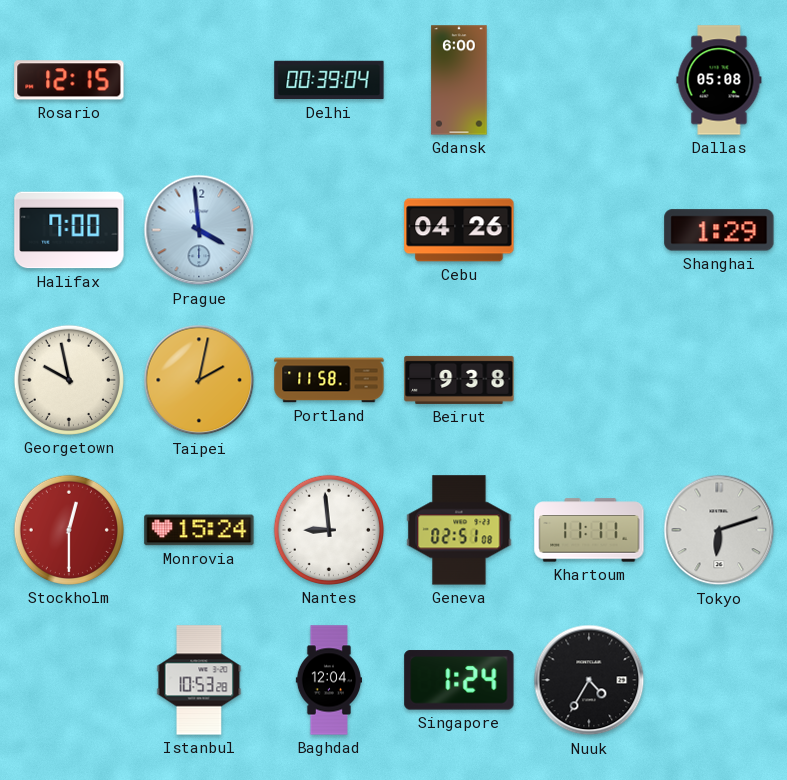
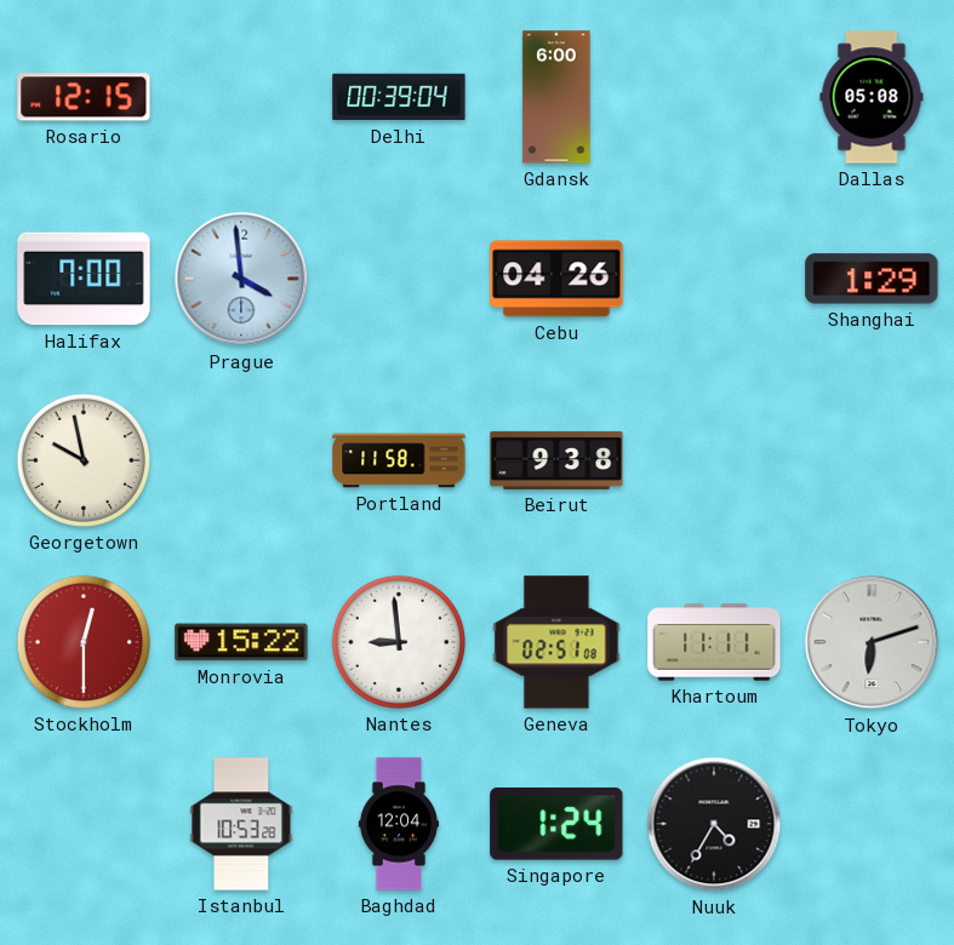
Taipei: 2:02 -> none (199, 380)
Monrovia: 15:24 -> 15:22 (241, 642)
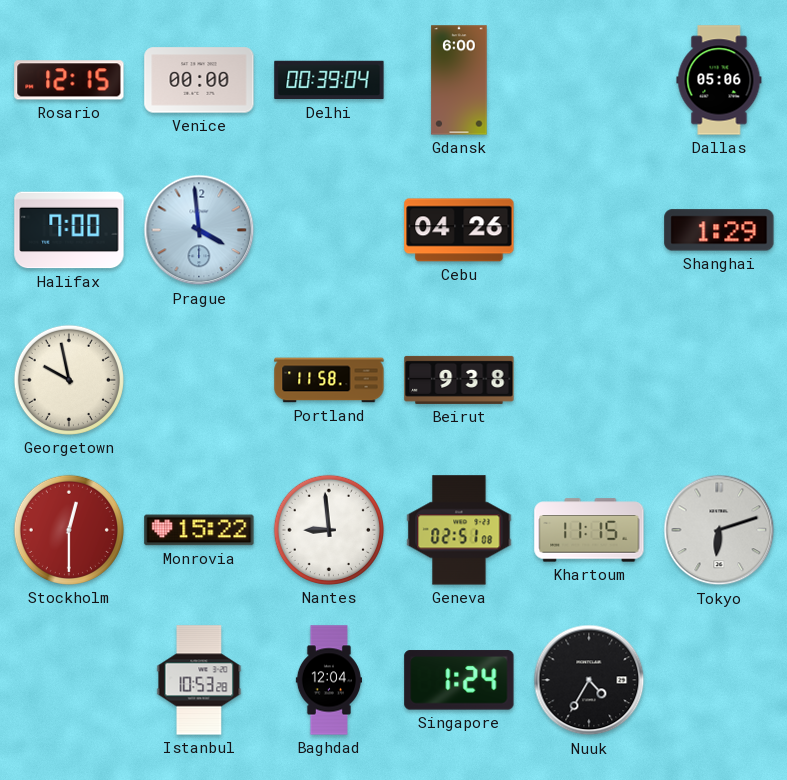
Venice: none -> 00:00 (199, 80)
Dallas: 05:08 -> 05:06 (719, 80)
Khartoum: 11:11 -> 11:15 (589, 530)
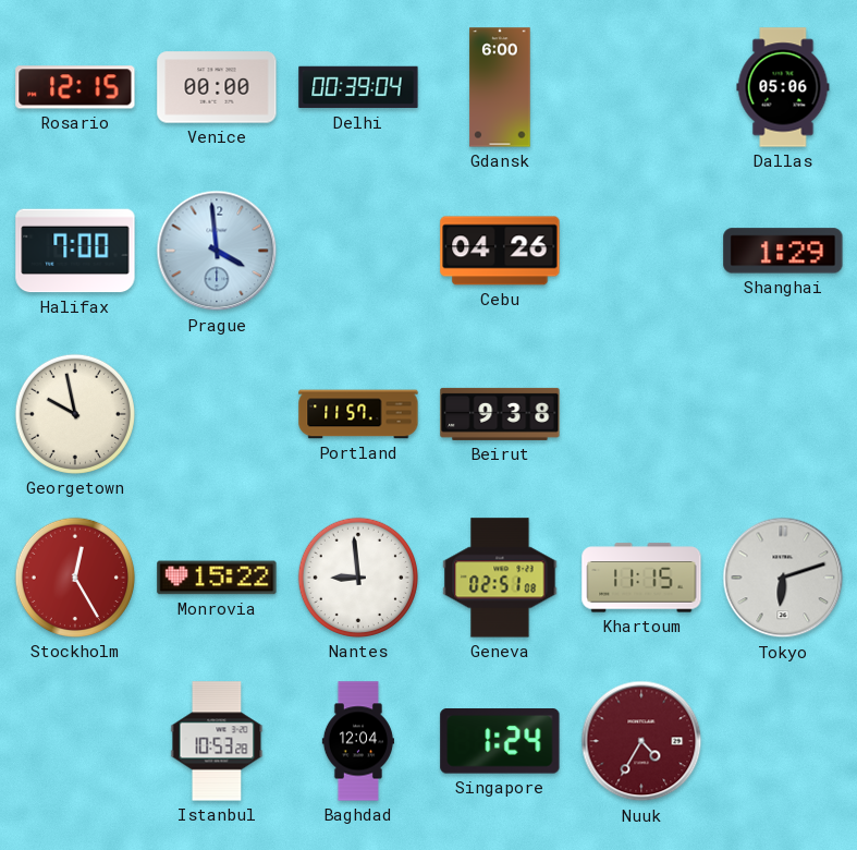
Portland: 11:58 -> 11:57 (358, 414)
Stockholm: 12:30 -> 12:25 (75, 578)
Nuuk dial: black -> burgundy (641, 741)
